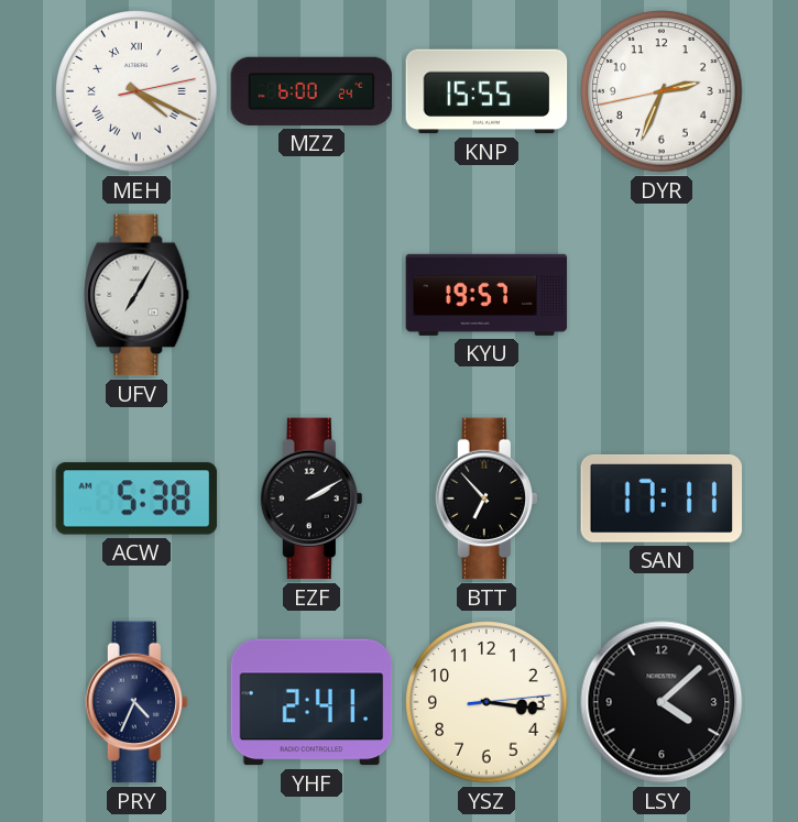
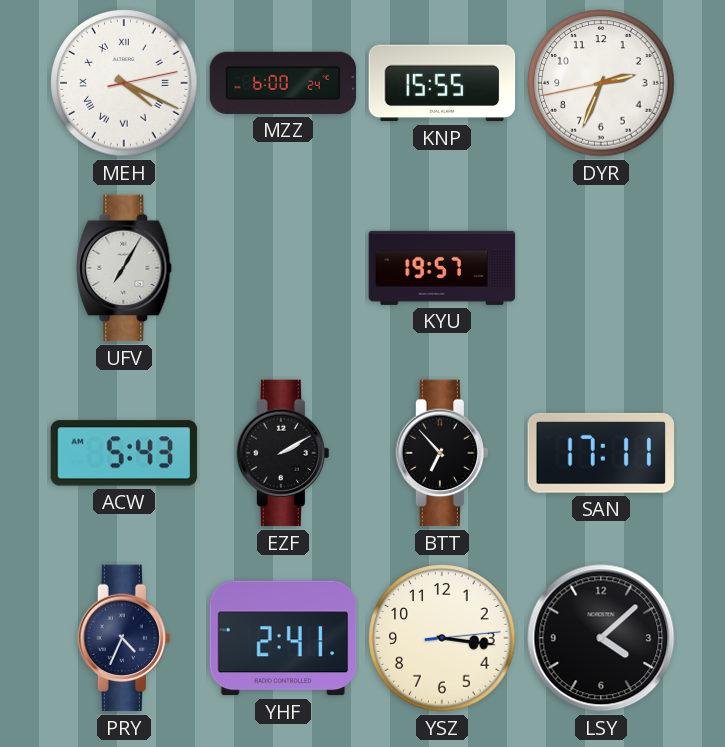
ACW: 5:38 -> 5:43 (124, 453)
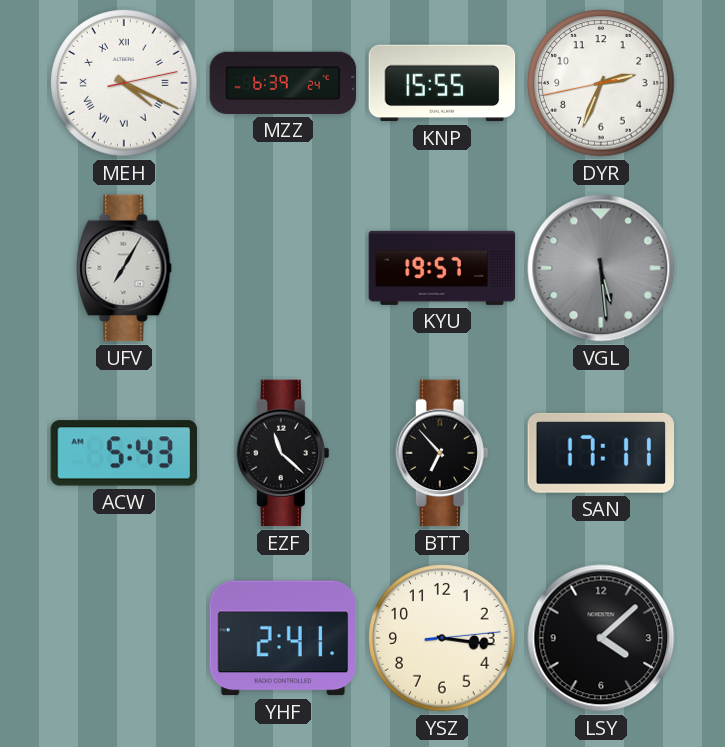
MZZ: 6:00 -> 6:39 (283, 83)
VGL: none -> 5:29 (601, 268)
EZF: 2:10 -> 11:22 (282, 453)
PRY: 4:34 -> none (123, 638)
